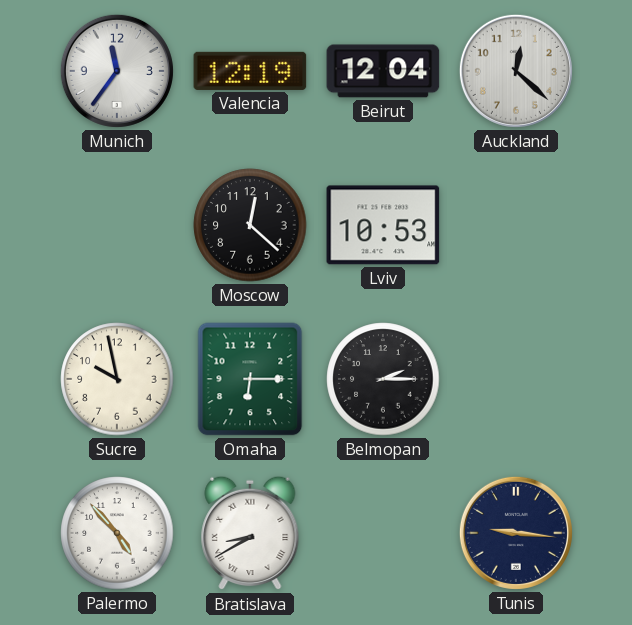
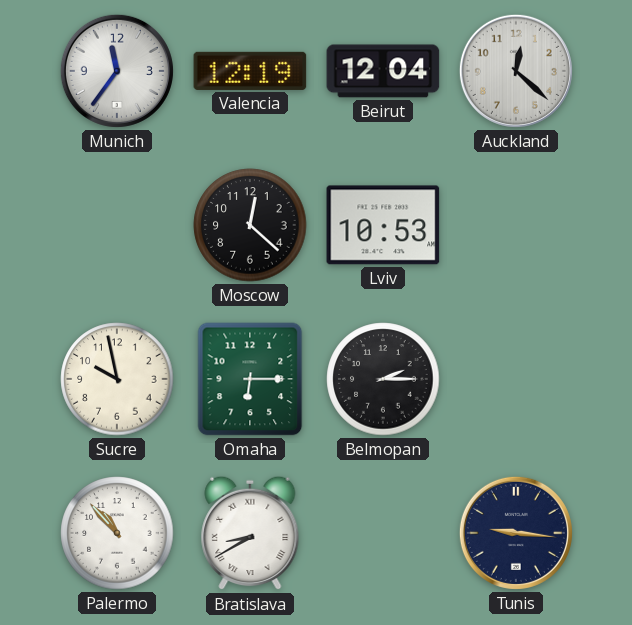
Palermo: 4:53 -> 10:53 (117, 533)
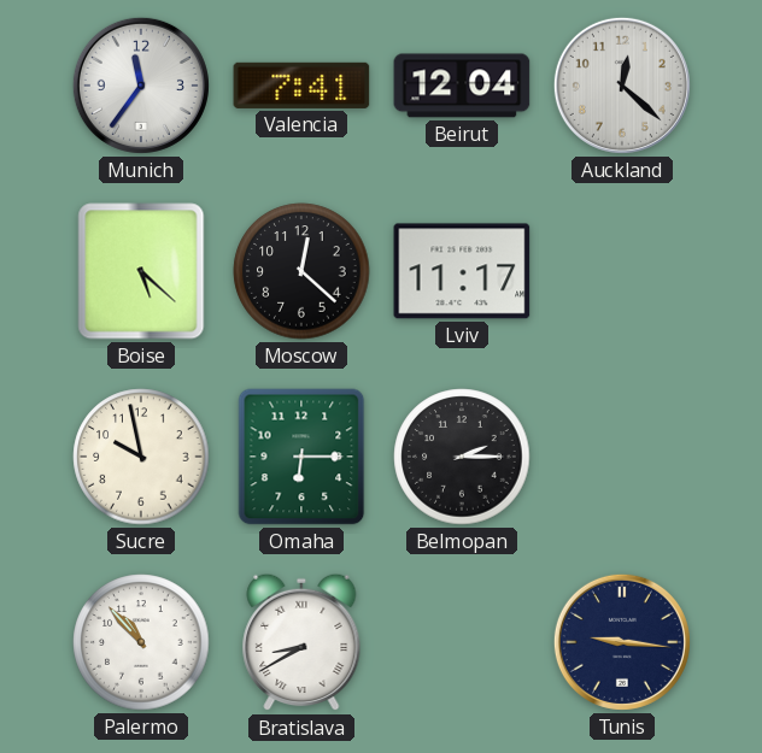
Valencia: 12:19 -> 7:41 (301, 86)
Boise: none -> 5:22 (141, 271)
Lviv: 10:53 -> 11:17 (462, 271)
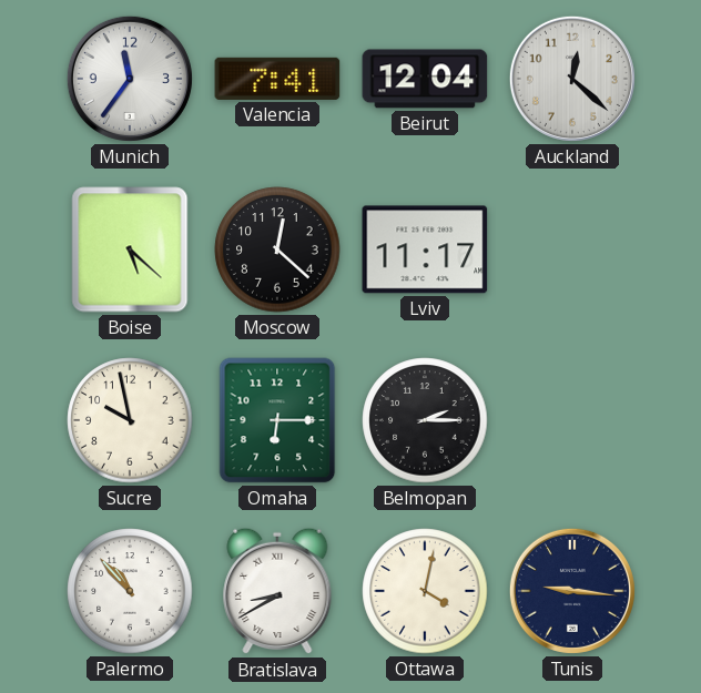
Ottawa: none -> 4:02 (425, 591)
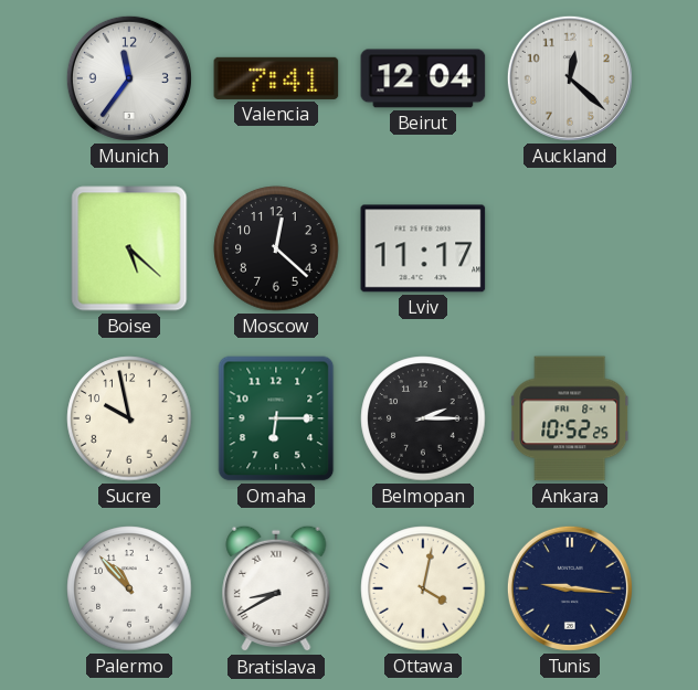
Ankara: none -> 10:52 (571, 418)
